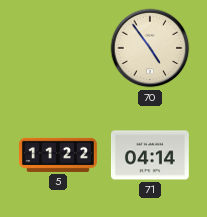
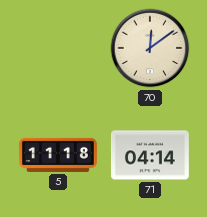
70: 4:54 -> 12:09 (150, 48)
5: 11:22 -> 11:18 (58, 155)
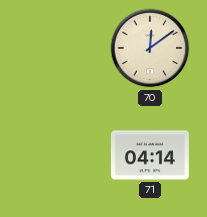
5: 11:18 -> none (58, 155)
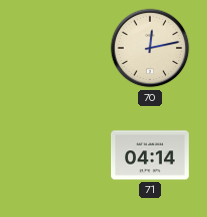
70: 12:09 -> 12:13 (150, 48)
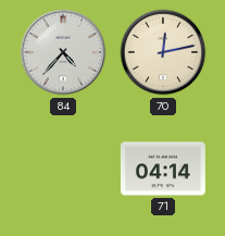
84: none -> 4:37 (63, 52)
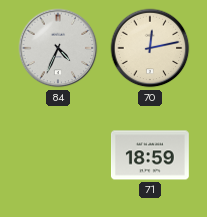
84: 4:37 -> 4:34 (58, 48)
71: 04:14 -> 18:59 (150, 155)
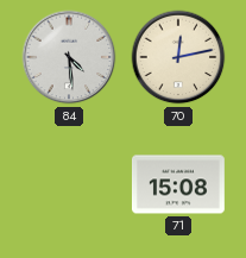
84: 4:34 -> 4:29 (69, 57)
71: 18:59 -> 15:08 (178, 184)
